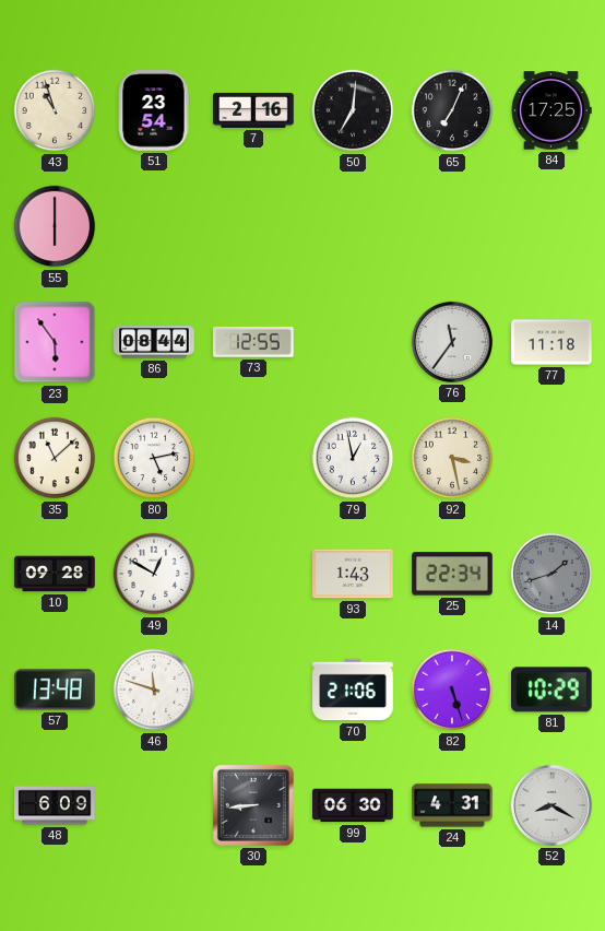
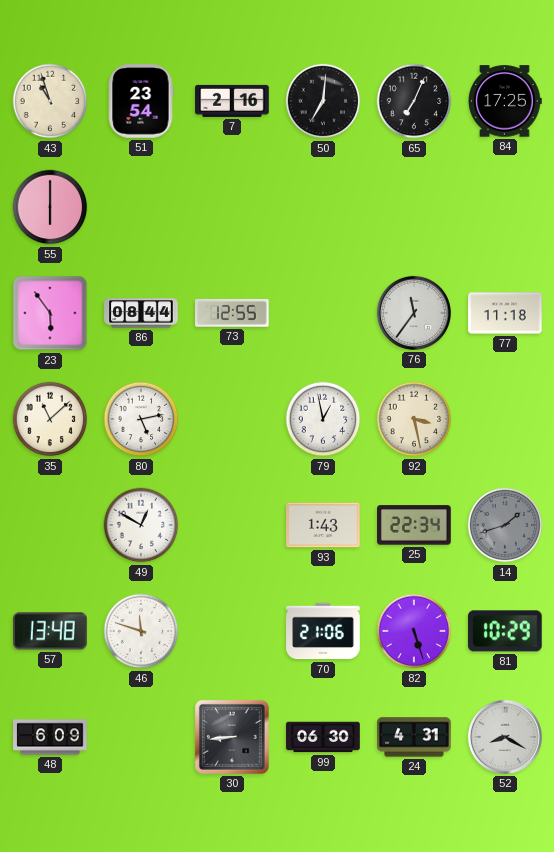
10: 09:28 -> none (55, 574)
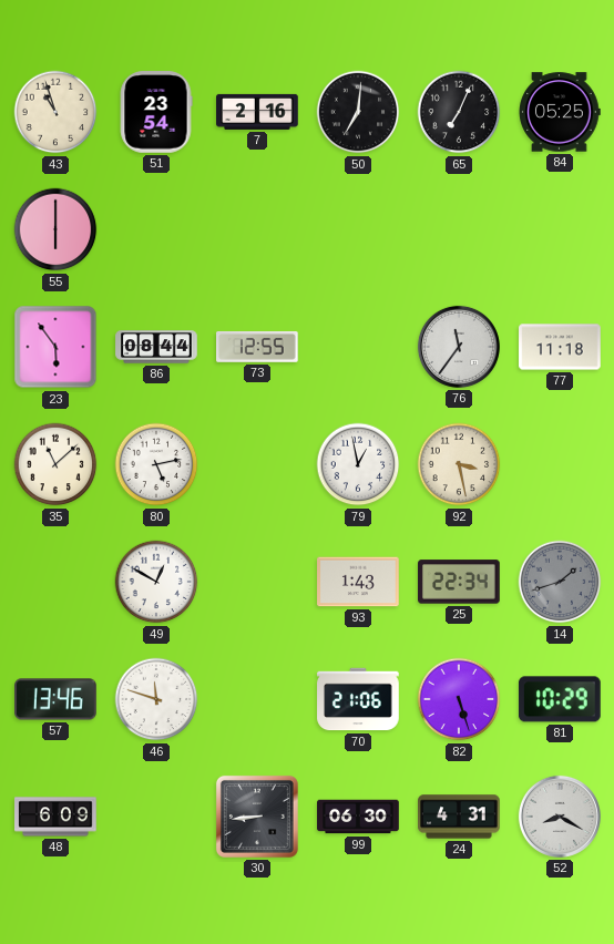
84: 17:25 -> 05:25 (560, 112)
57: 13:48 -> 13:46 (55, 699)
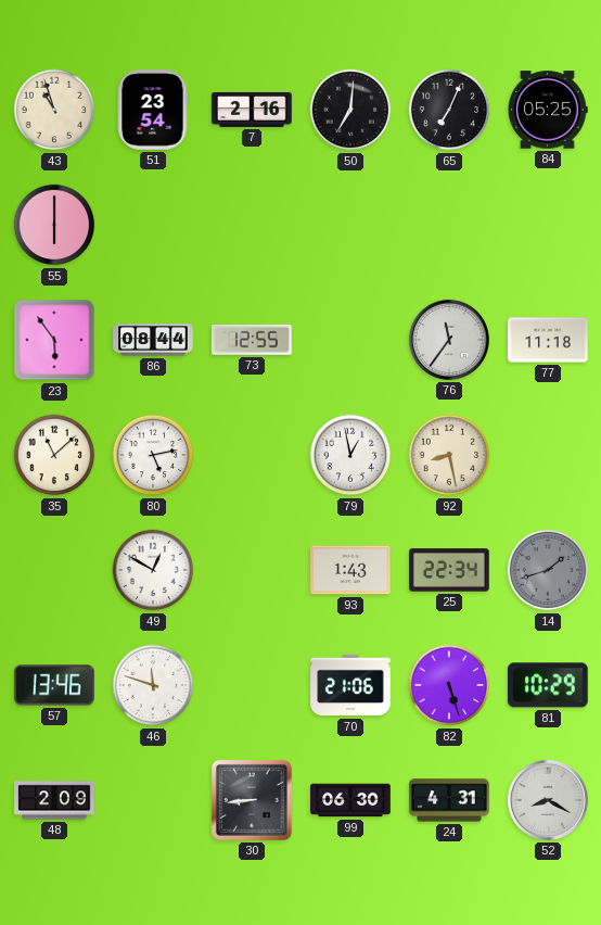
92: 3:28 -> 8:28 (449, 455)
48: 6:09 -> 2:09 (54, 800)
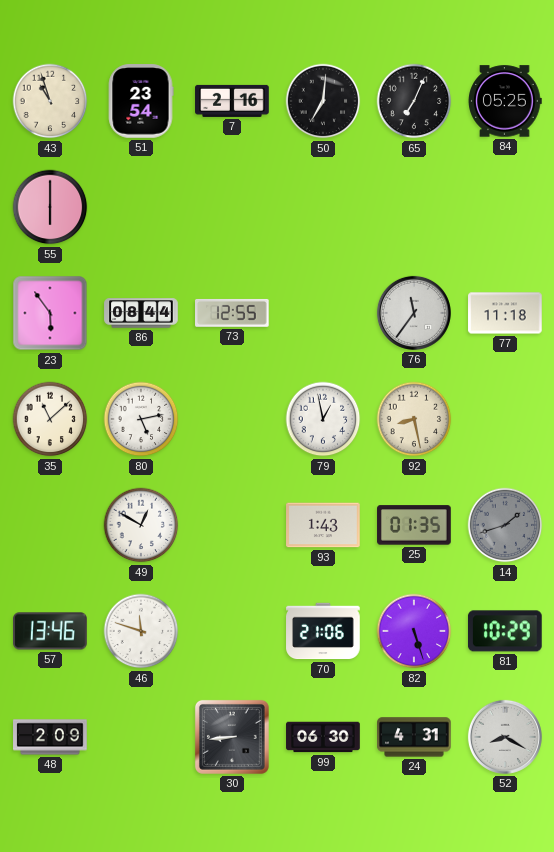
25: 22:34 -> 01:35 (414, 525)
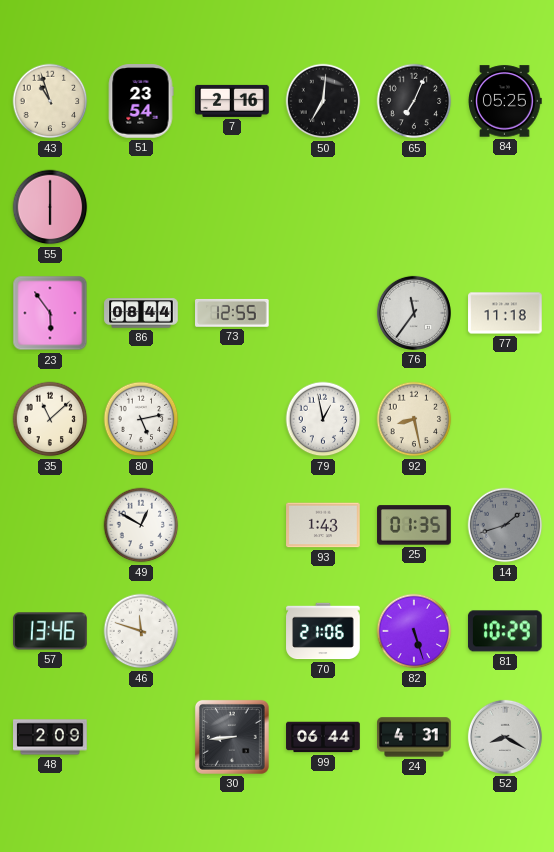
99: 06:30 -> 06:44 (323, 737)
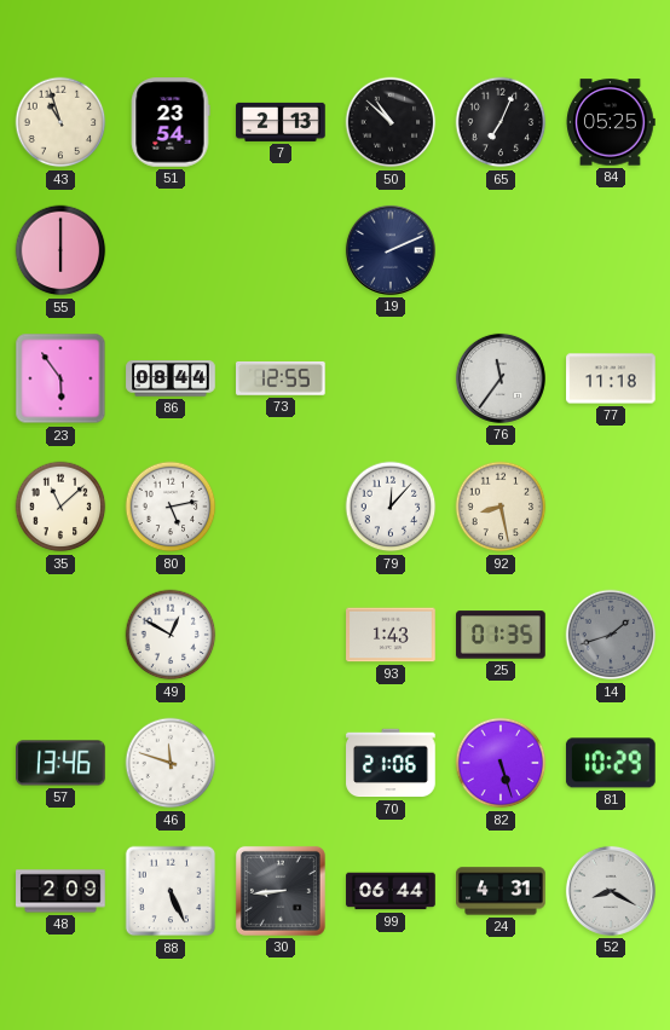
7: 2:16 -> 2:13 (281, 122)
50: 7:01 -> 10:52 (391, 122)
19: none -> 2:11 (391, 250)
79: 12:58 -> 12:07 (391, 507)
88: none -> 5:26 (171, 891)
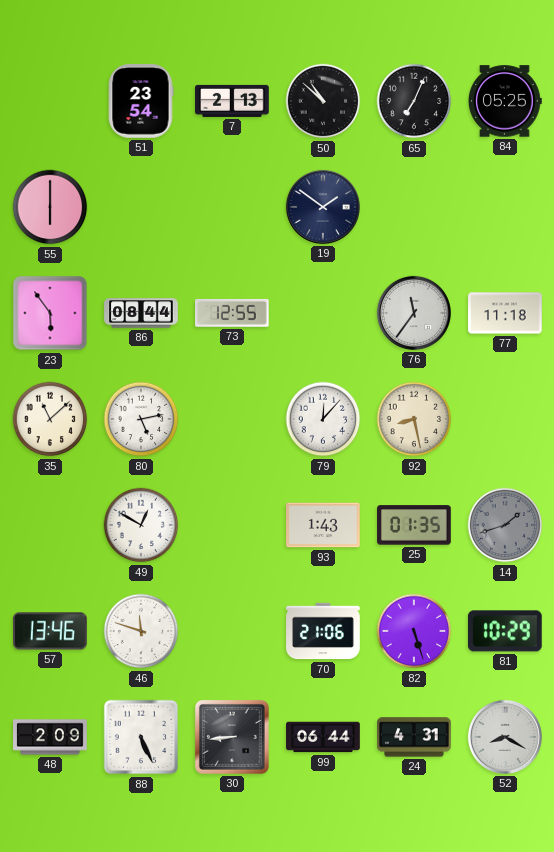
43: 10:57 -> none (60, 122)
19: 2:11 -> 1:51 (323, 207)
